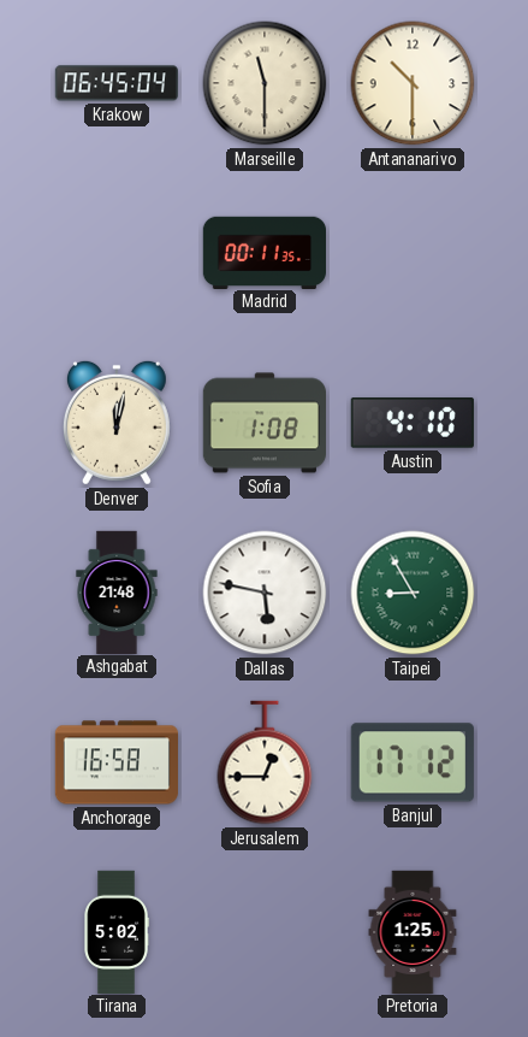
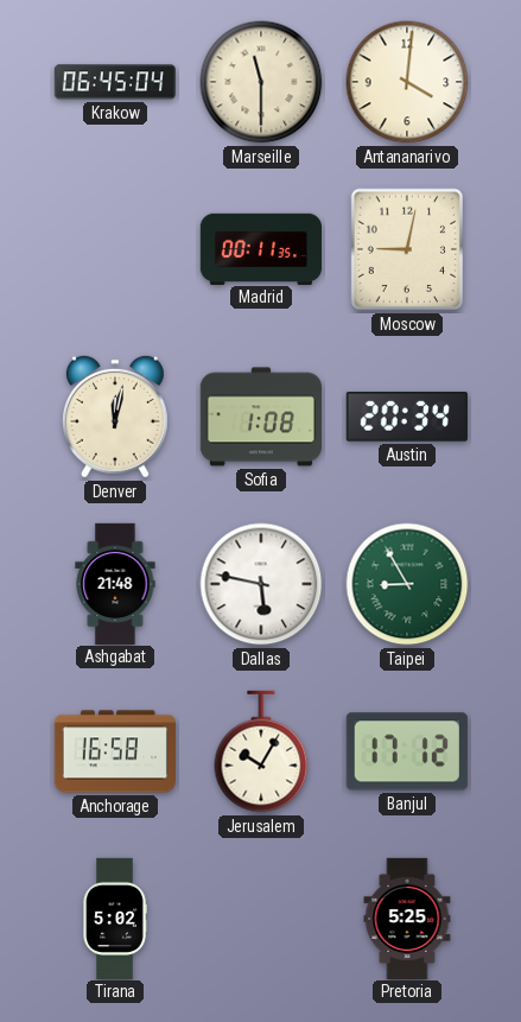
Antananarivo: 10:30 -> 4:01 (407, 82)
Moscow: none -> 9:02 (407, 249)
Austin: 4:10 -> 20:34 (407, 418)
Jerusalem: 12:45 -> 10:05 (261, 751)
Pretoria: 1:25 -> 5:25 (407, 918)
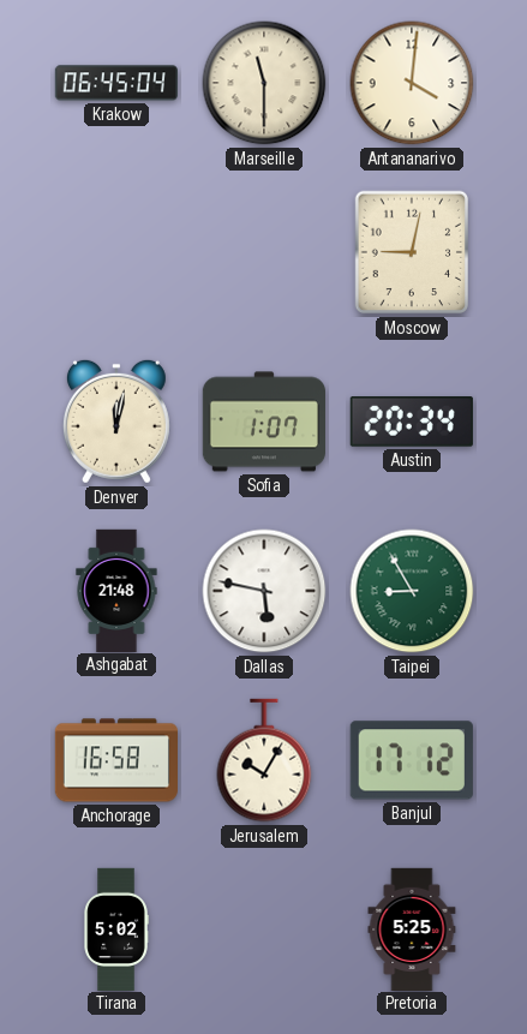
Madrid: 00:11 -> none (260, 248)
Sofia: 1:08 -> 1:07 (263, 422)
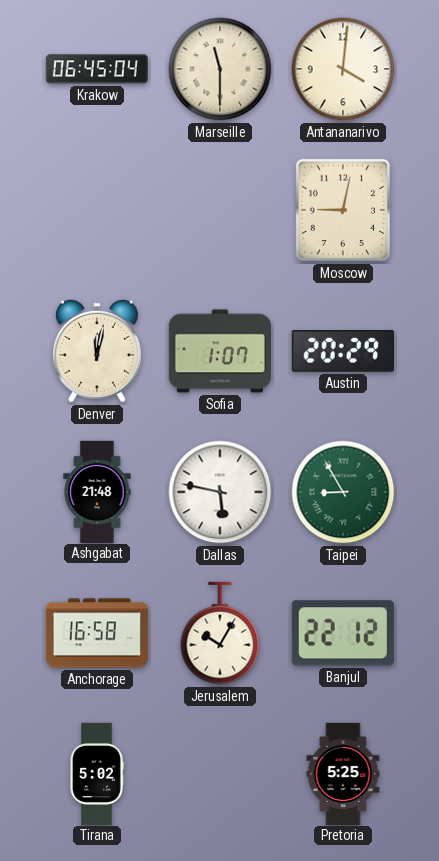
Austin: 20:34 -> 20:29 (343, 352)
Banjul: 17:12 -> 22:12 (343, 633)
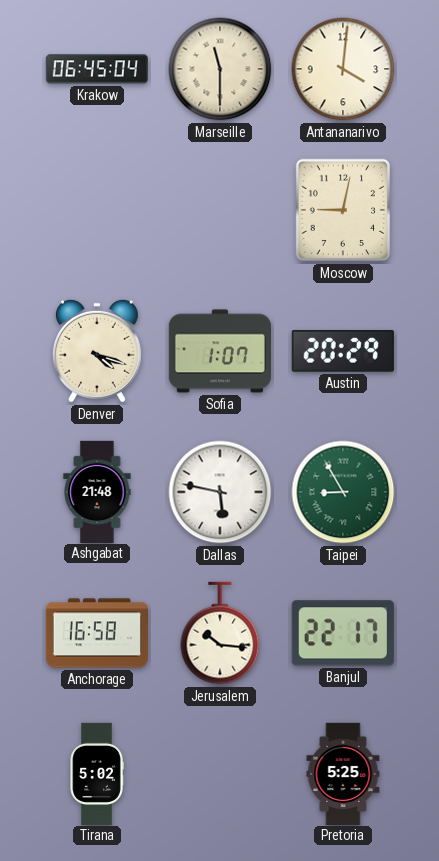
Denver: 12:02 -> 4:18 (97, 351)
Jerusalem: 10:05 -> 10:16 (220, 633)
Banjul: 22:12 -> 22:17 (343, 633)
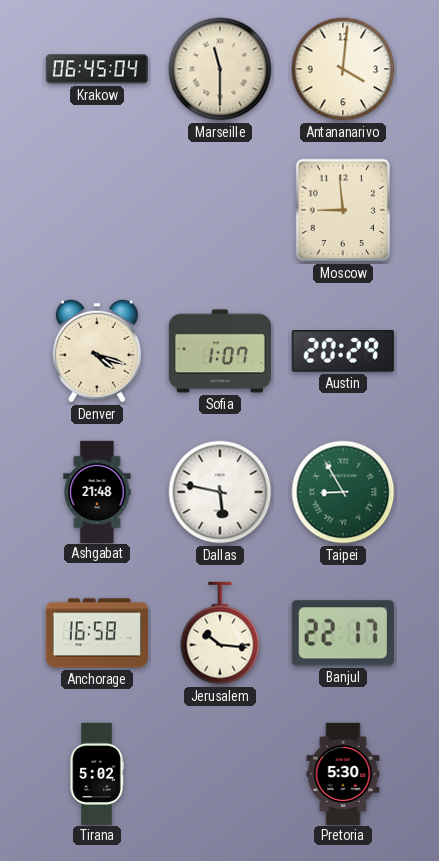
Moscow: 9:02 -> 8:59 (343, 210)
Pretoria: 5:25 -> 5:30 (343, 773)
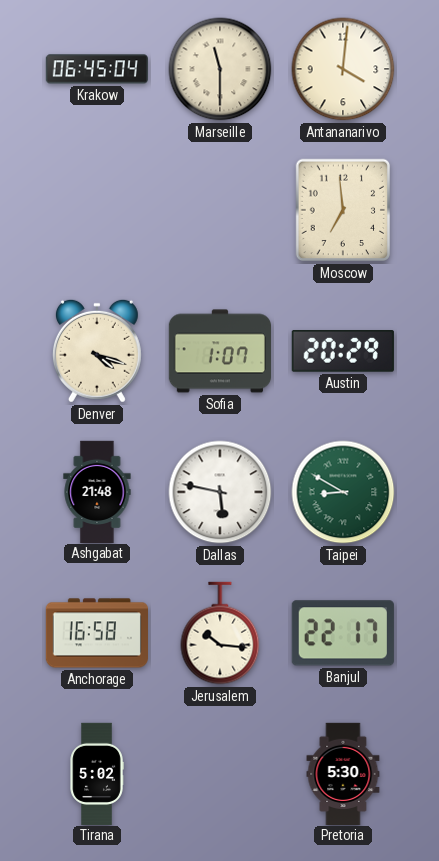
Moscow: 8:59 -> 6:59 (343, 210)
Taipei: 8:55 -> 8:50 (343, 492)
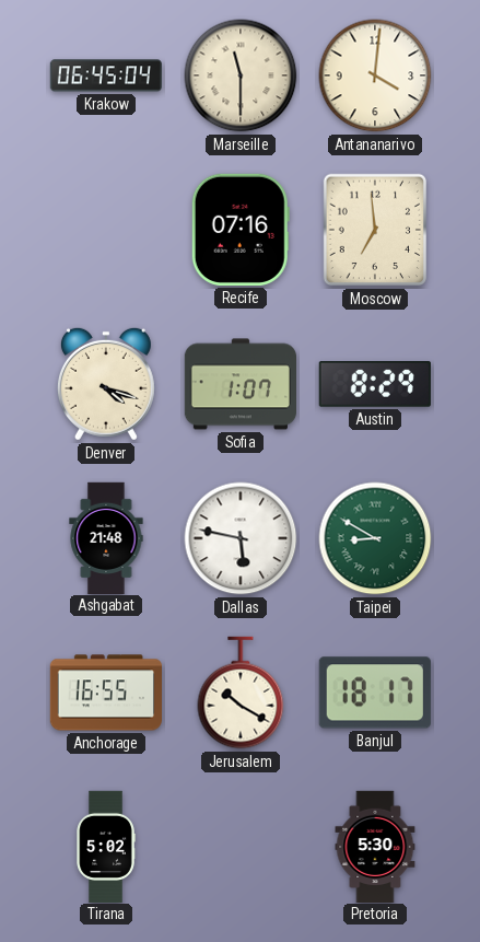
Recife: none -> 07:16 (241, 230)
Austin: 20:29 -> 8:29 (375, 385)
Anchorage: 16:58 -> 16:55 (105, 693)
Jerusalem: 10:16 -> 10:20 (241, 693)
Banjul: 22:17 -> 18:17 (375, 693)
